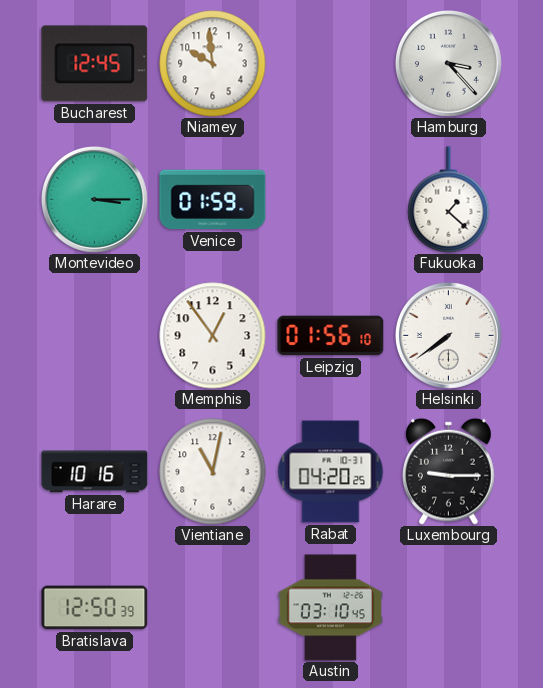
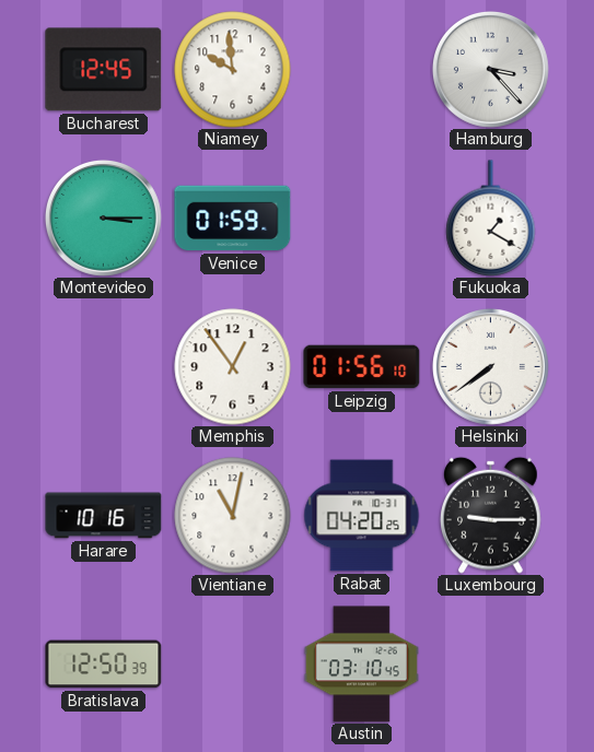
Fukuoka: 1:22 -> 1:20 (491, 219)
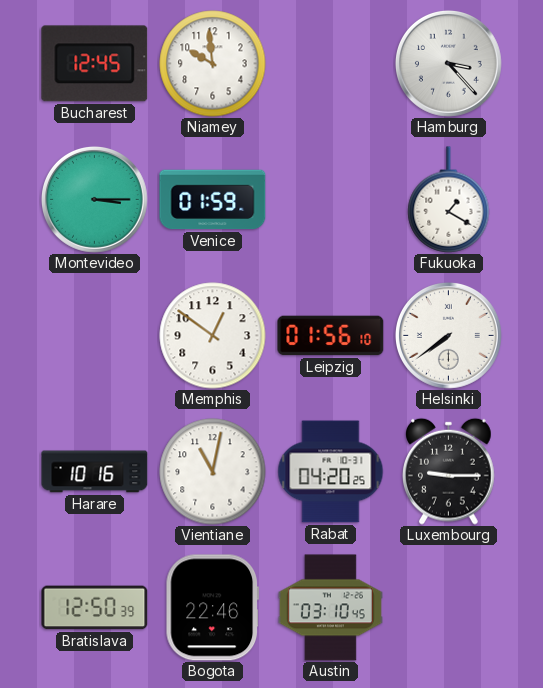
Memphis: 12:54 -> 12:51 (213, 336)
Bogota: none -> 22:46 (212, 608)
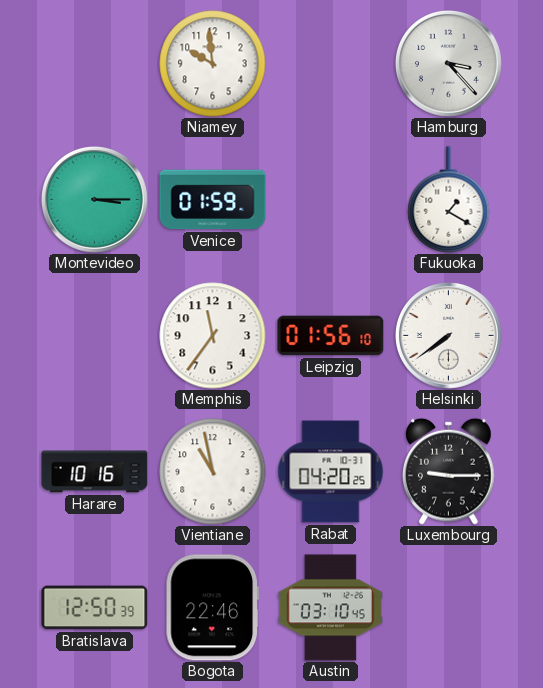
Bucharest: 12:45 -> none (95, 64)
Memphis: 12:51 -> 11:36 (213, 336)
Vientiane: 11:02 -> 10:58 (213, 472)
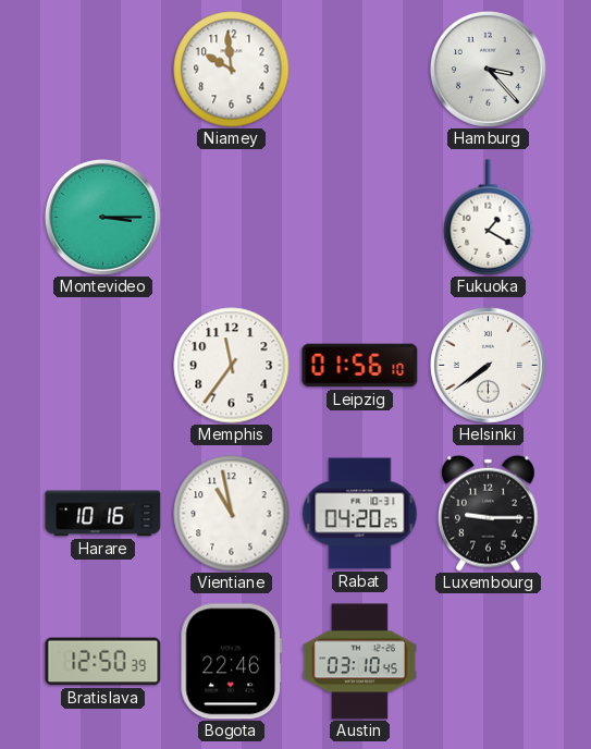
Venice: 01:59 -> none (213, 200)
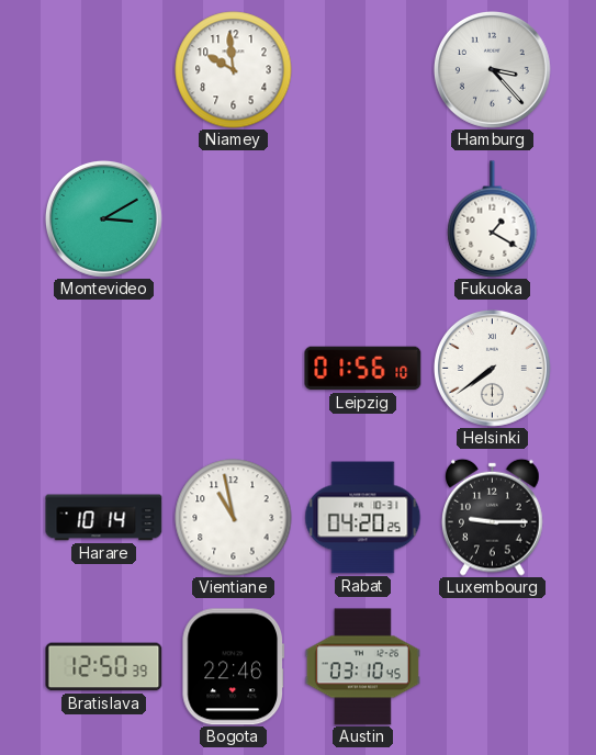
Montevideo: 3:15 -> 3:10 (103, 218)
Memphis: 11:36 -> none (232, 366)
Harare: 10:16 -> 10:14 (104, 518)
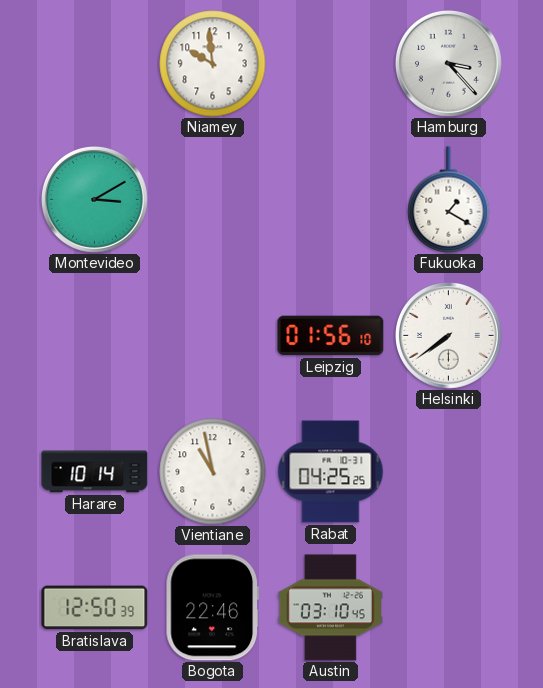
Rabat: 04:20 -> 04:25 (331, 472)
Luxembourg: 9:15 -> none (493, 517)
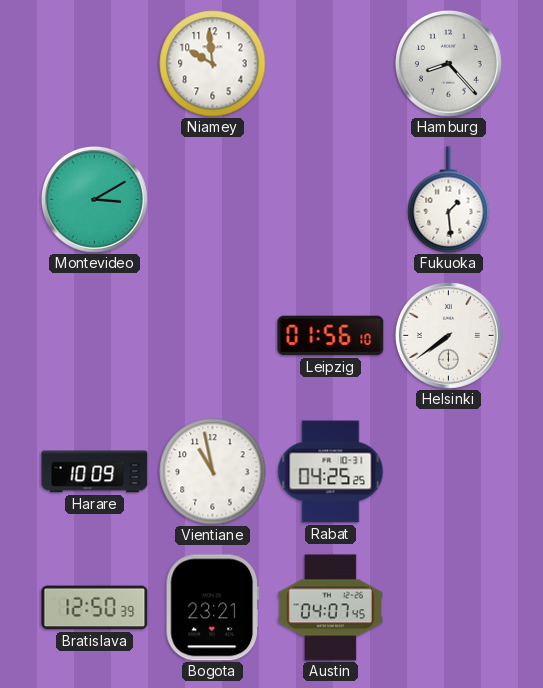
Hamburg: 3:23 -> 8:23 (448, 63)
Fukuoka: 1:20 -> 1:29 (449, 200)
Harare: 10:14 -> 10:09 (95, 472)
Bogota: 22:46 -> 23:21 (212, 608)
Austin: 03:10 -> 04:07 (330, 608)
